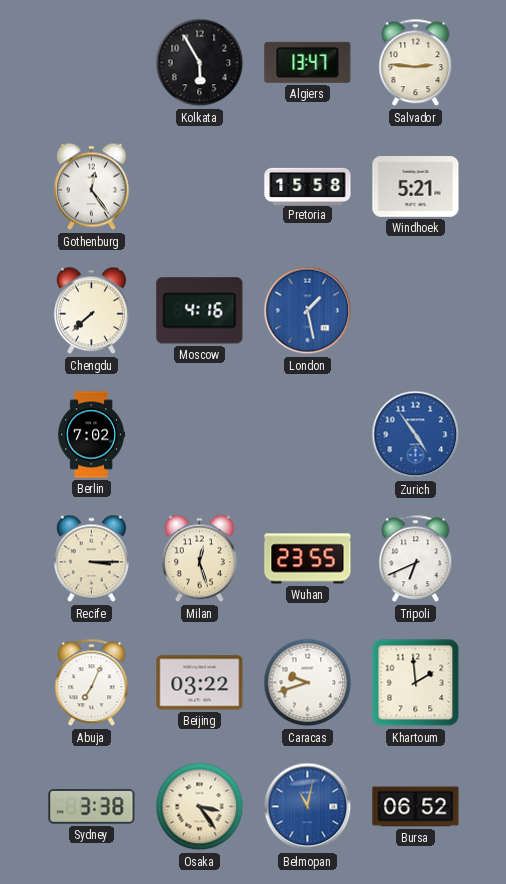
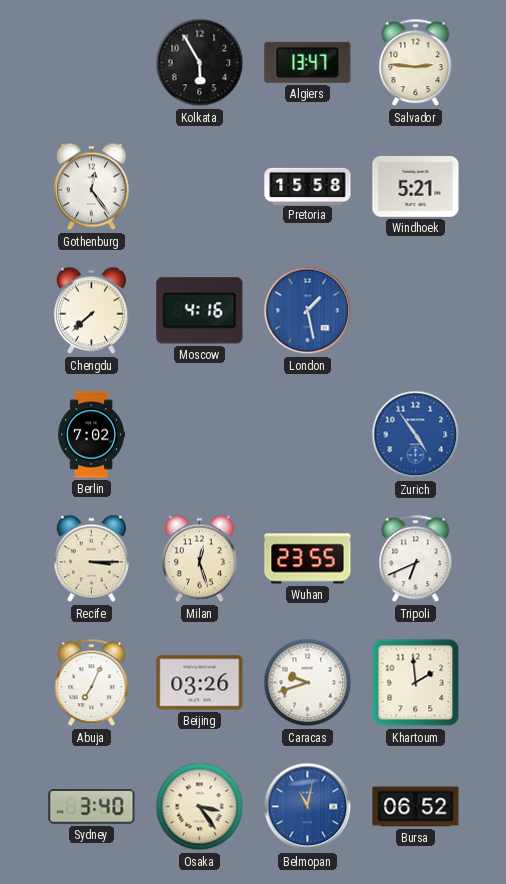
Beijing: 03:22 -> 03:26 (200, 683)
Sydney: 3:38 -> 3:40 (92, 807)
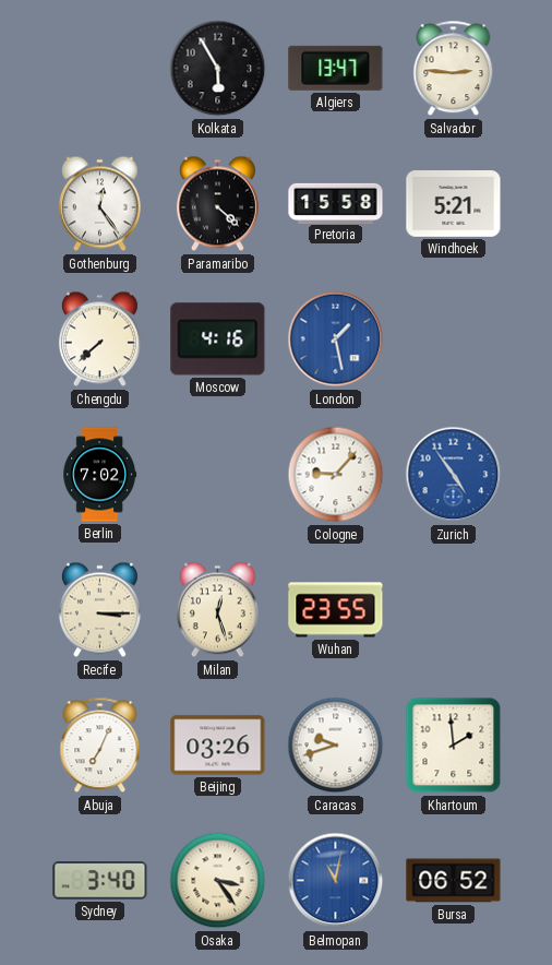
Paramaribo: none -> 4:22 (217, 204)
Cologne: none -> 9:07 (336, 475)
Tripoli: 6:41 -> none (416, 559)
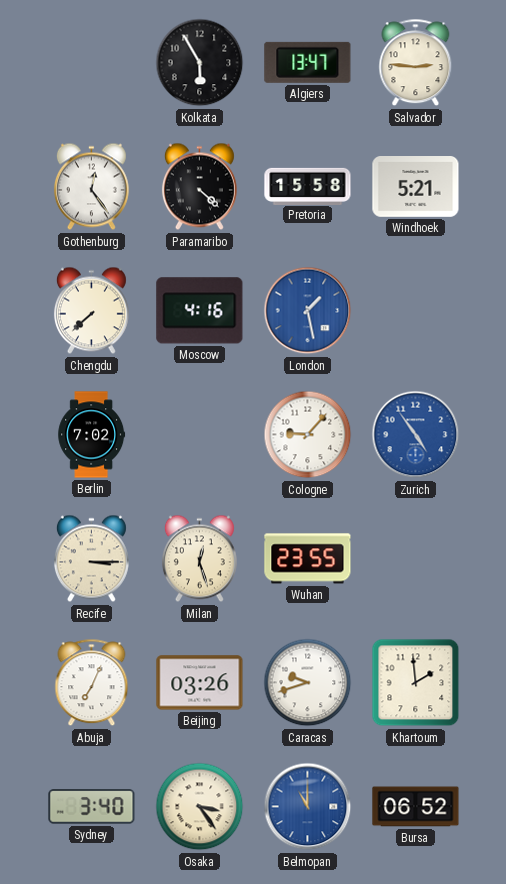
Belmopan: 11:02 -> 11:00 (308, 807)
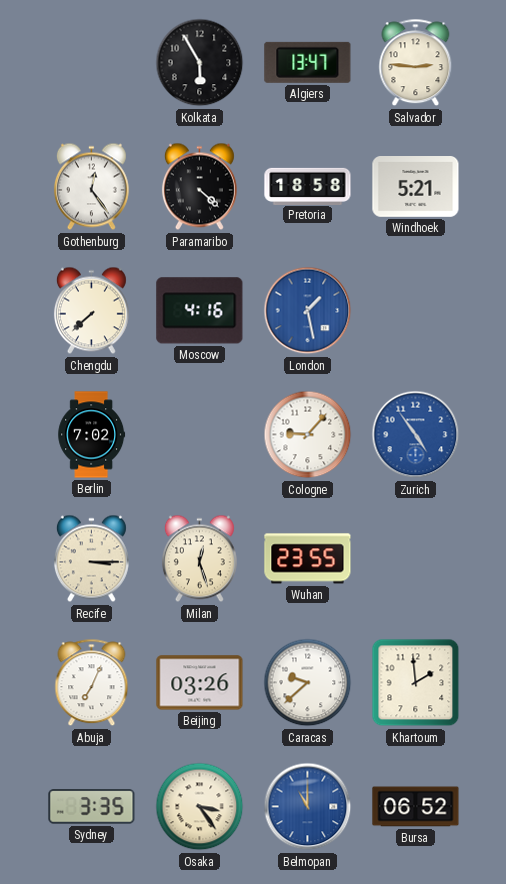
Pretoria: 15:58 -> 18:58 (308, 186)
Caracas: 9:42 -> 9:38 (308, 683)
Sydney: 3:40 -> 3:35 (92, 807)
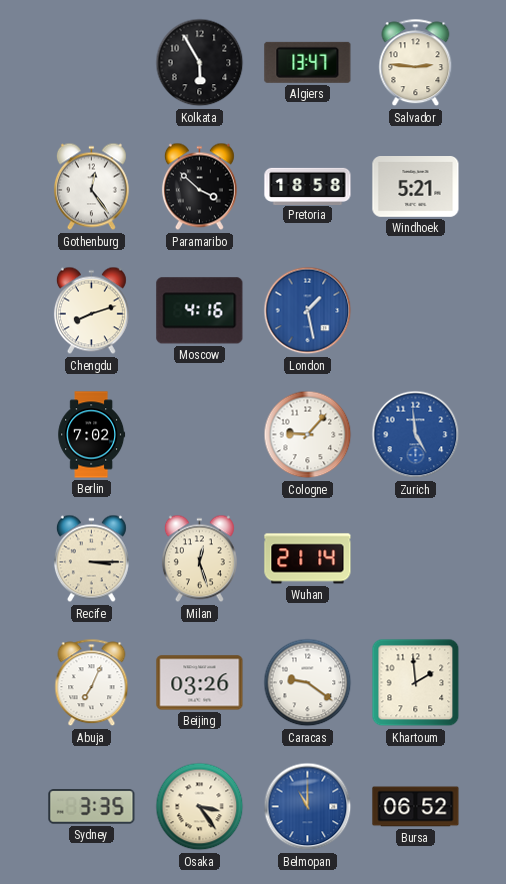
Paramaribo: 4:22 -> 3:52 (199, 187)
Chengdu: 7:38 -> 8:12 (91, 311)
Zurich: 4:54 -> 4:59 (416, 435)
Wuhan: 23:55 -> 21:14 (308, 559)
Caracas: 9:38 -> 9:21 (308, 683)
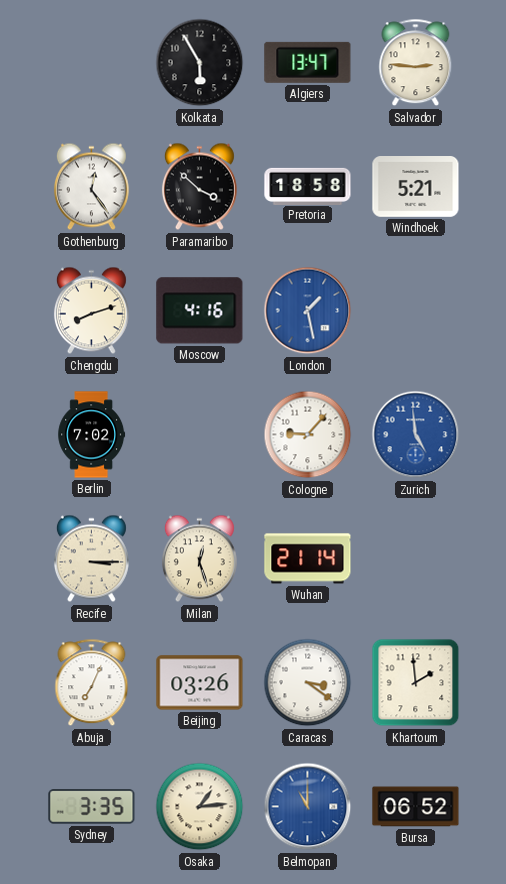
Caracas: 9:21 -> 3:21 (308, 683)
Osaka: 3:24 -> 1:14 (200, 807)
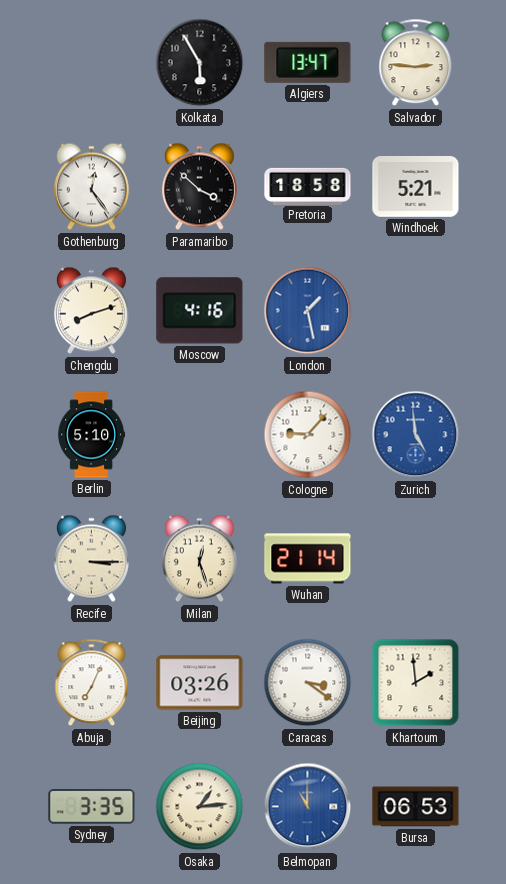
Berlin: 7:02 -> 5:10 (92, 435)
Bursa: 06:52 -> 06:53 (416, 807)
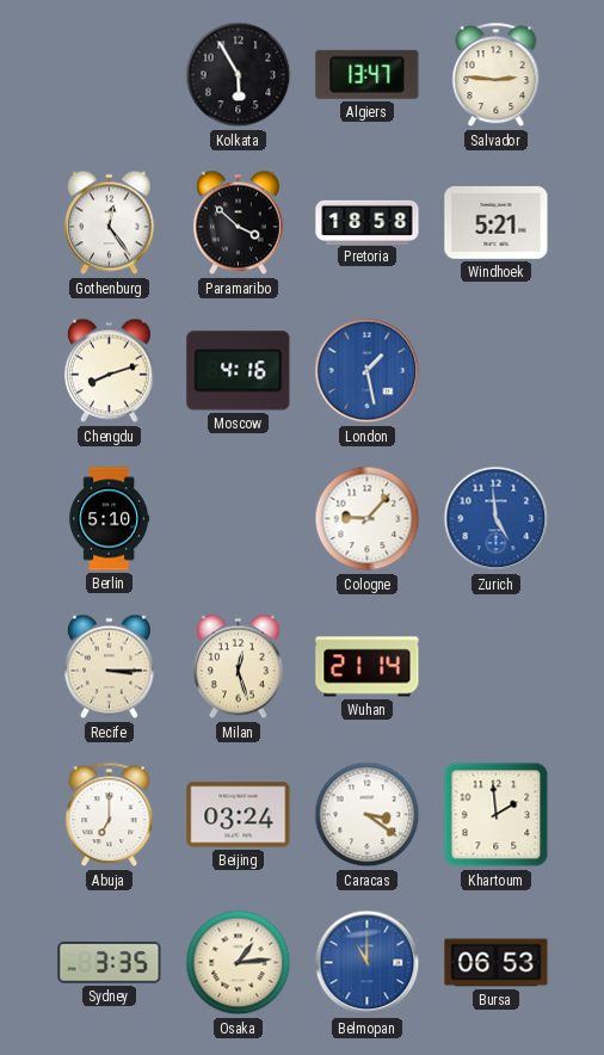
Abuja: 7:04 -> 7:00 (110, 815)
Beijing: 03:26 -> 03:24 (239, 815)
